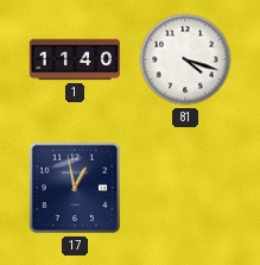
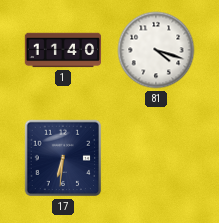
17: 12:58 -> 6:31 (63, 158)
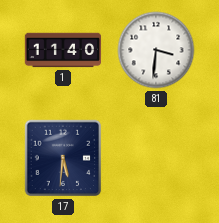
81: 4:18 -> 3:31 (156, 50)
17: 6:31 -> 5:31 (63, 158)
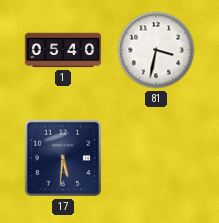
1: 11:40 -> 05:40 (63, 50)
81: 3:31 -> 3:32 (156, 50)
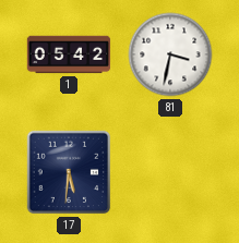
1: 05:40 -> 05:42 (69, 54)
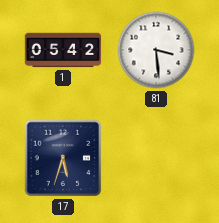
81: 3:32 -> 3:29 (156, 50)
17: 5:31 -> 5:33 (63, 158)
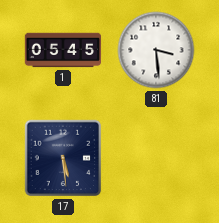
1: 05:42 -> 05:45 (63, 50)
17: 5:33 -> 5:29 (63, 158)
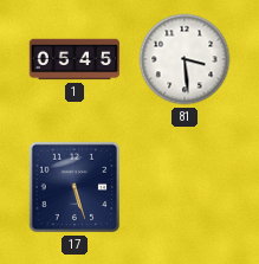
17: 5:29 -> 5:27 (75, 187)
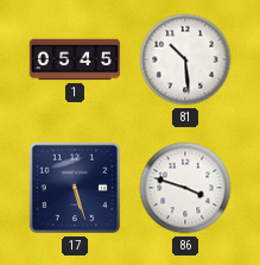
81: 3:29 -> 10:29 (185, 59)
86: none -> 3:48 (185, 188)
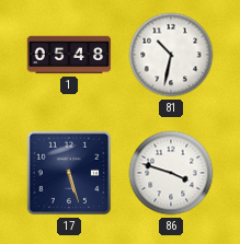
1: 05:45 -> 05:48 (69, 55)
81: 10:29 -> 10:32 (171, 55)
